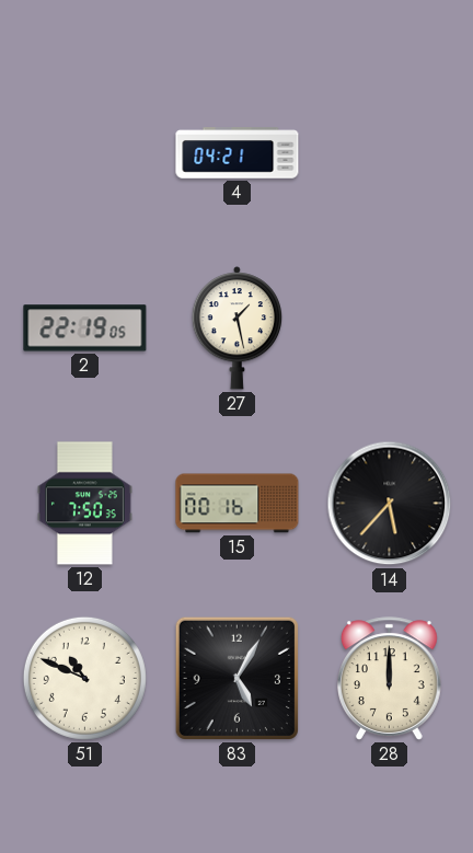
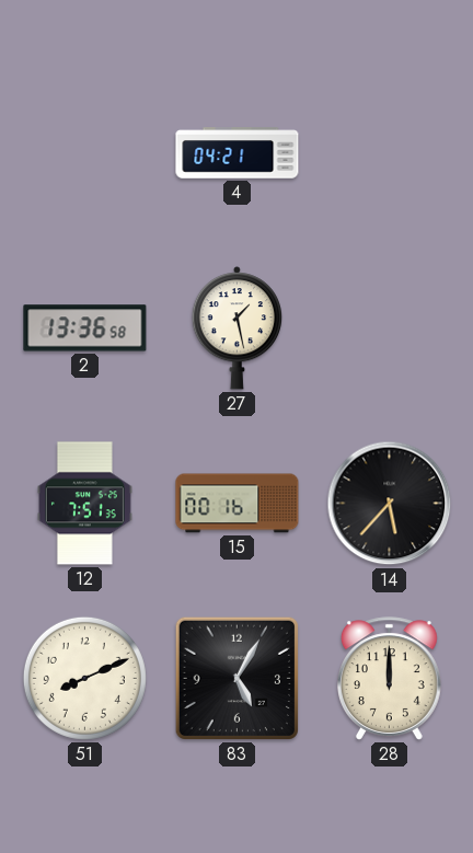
2: 22:19 -> 13:36 (85, 328)
12: 7:50 -> 7:51 (84, 504)
51: 10:49 -> 8:11 (84, 678)
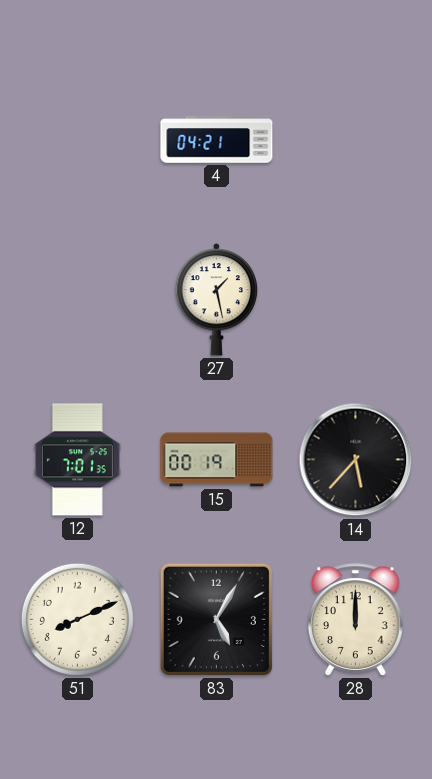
2: 13:36 -> none (85, 328)
12: 7:51 -> 7:01 (77, 460)
15: 00:16 -> 00:19 (217, 460)
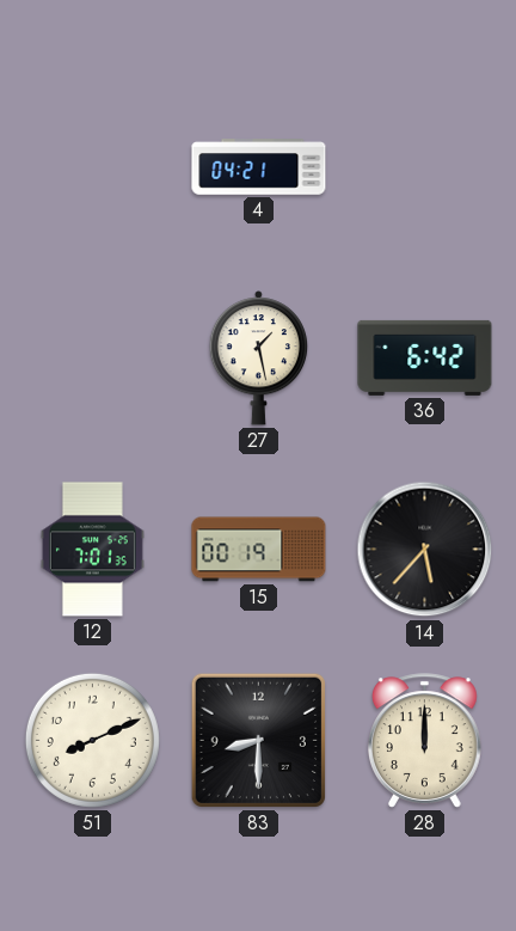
36: none -> 6:42 (425, 357)
83: 5:05 -> 8:30 (258, 740)
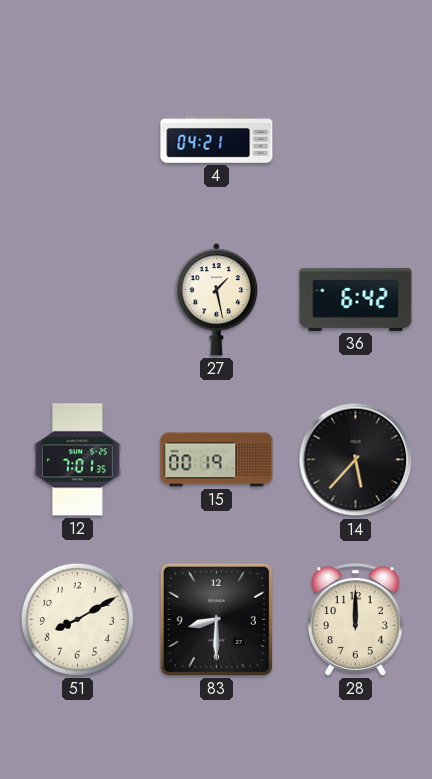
51: 8:11 -> 8:10 (77, 619)
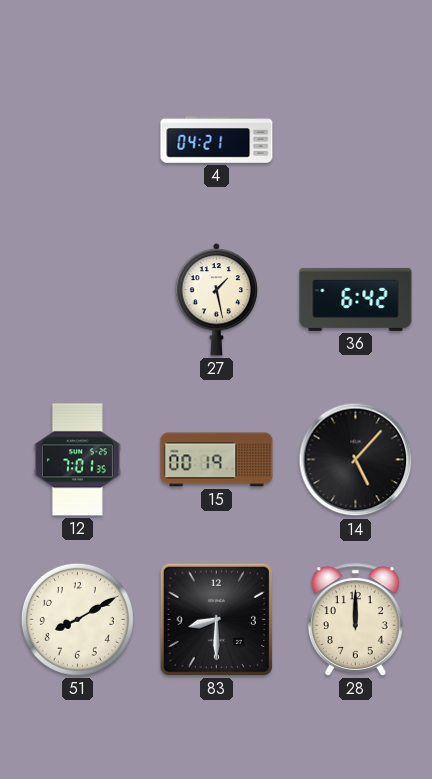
14: 5:37 -> 5:07 (356, 460)
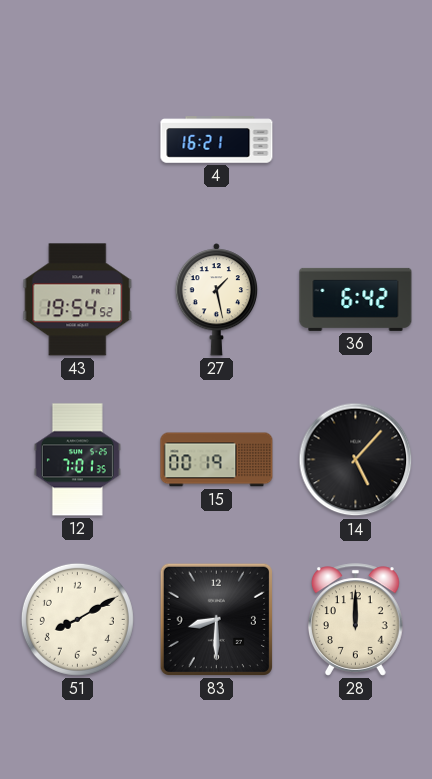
4: 04:21 -> 16:21 (217, 140)
43: none -> 19:54 (78, 300)
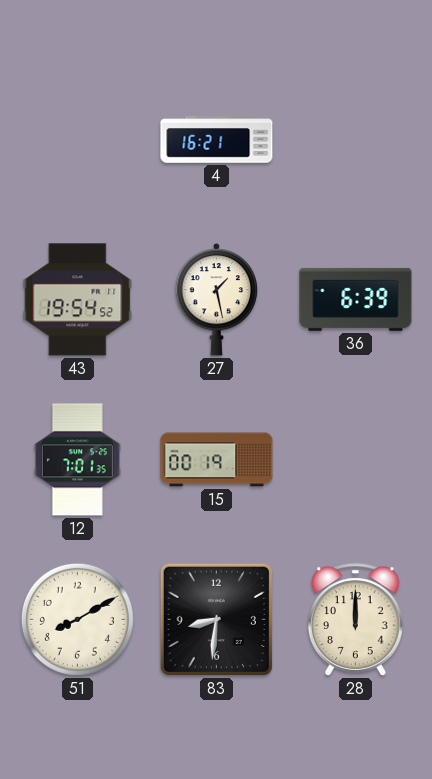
36: 6:42 -> 6:39 (356, 299)
14: 5:07 -> none (356, 460)
83: 8:30 -> 8:31 (216, 619)
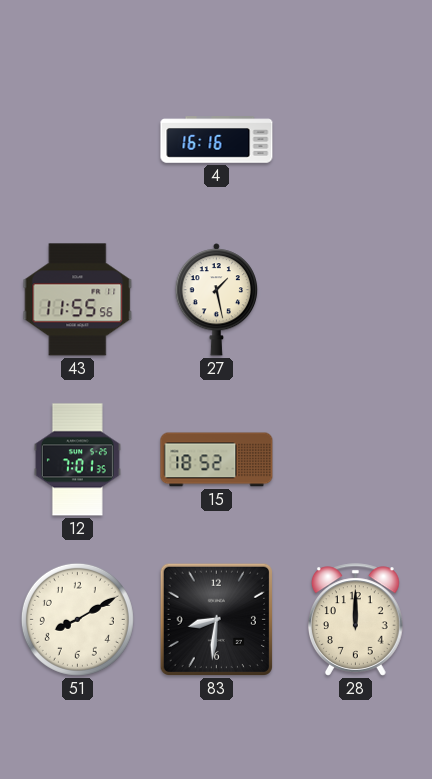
4: 16:21 -> 16:16 (217, 140)
43: 19:54 -> 11:55 (78, 300)
36: 6:39 -> none (356, 299)
15: 00:19 -> 18:52 (217, 460)
